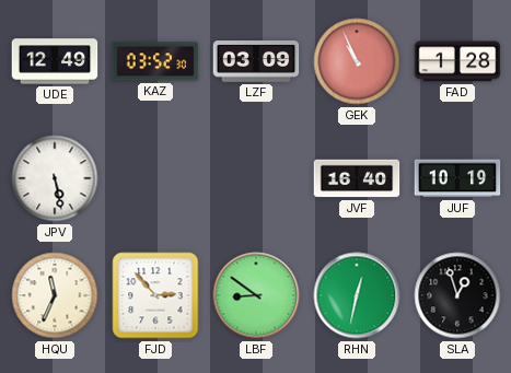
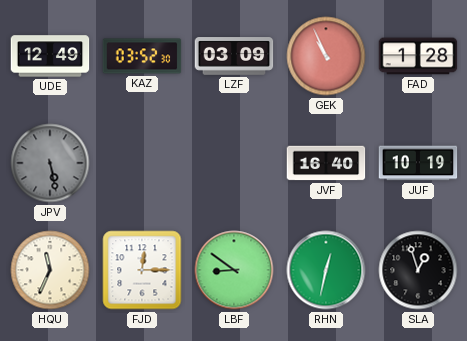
JPV dial: white -> grey (50, 163)
FJD: 2:53 -> 12:15 (142, 270)
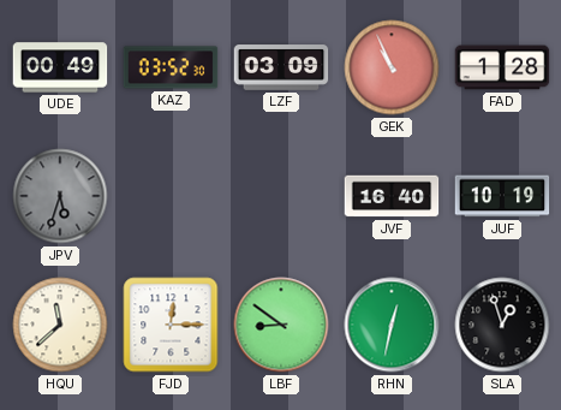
UDE: 12:49 -> 00:49 (60, 67)
JPV: 5:28 -> 5:33 (60, 196)
HQU: 11:34 -> 11:38 (60, 325)
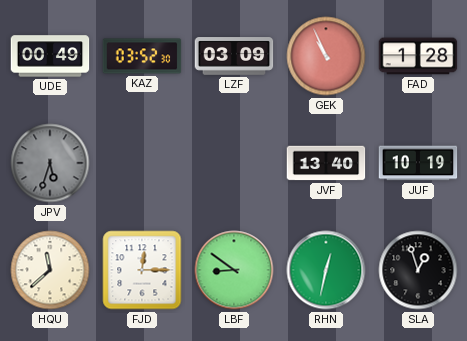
JVF: 16:40 -> 13:40 (326, 163)
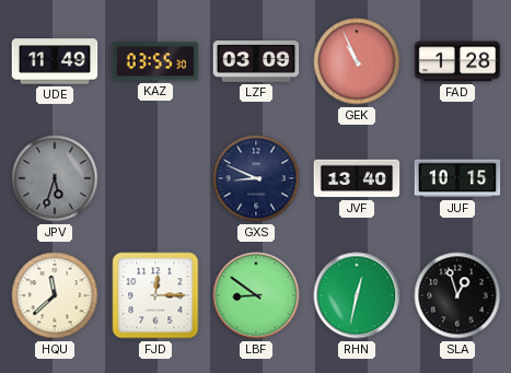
UDE: 00:49 -> 11:49 (55, 61)
KAZ: 03:52 -> 03:55 (155, 61)
GXS: none -> 8:49 (256, 178)
JUF: 10:19 -> 10:15 (457, 178)
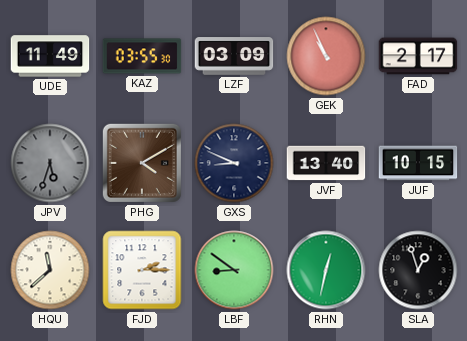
FAD: 1:28 -> 2:17 (418, 56)
PHG: none -> 4:10 (142, 163)
FJD: 12:15 -> 2:15 (142, 270)
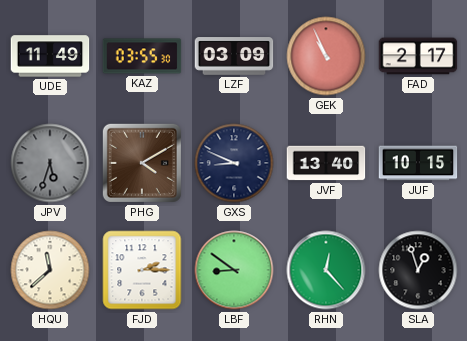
RHN: 12:32 -> 12:23 (326, 270)
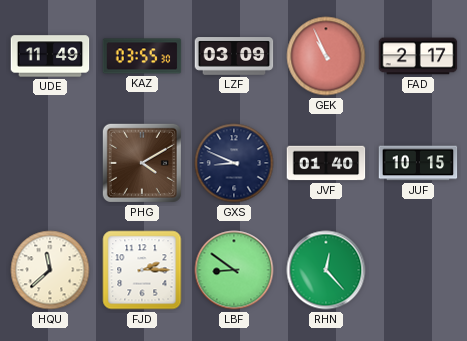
JPV: 5:33 -> none (50, 163)
JVF: 13:40 -> 01:40 (326, 163)
SLA: 12:57 -> none (418, 270)
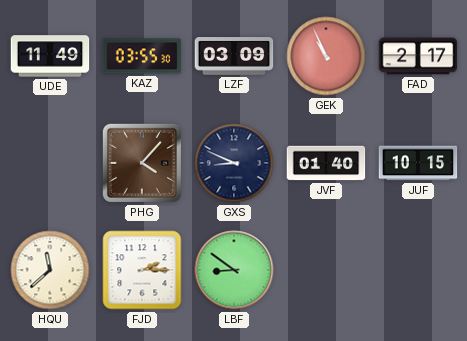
PHG: 4:10 -> 4:07 (142, 163)
RHN: 12:23 -> none (326, 270)
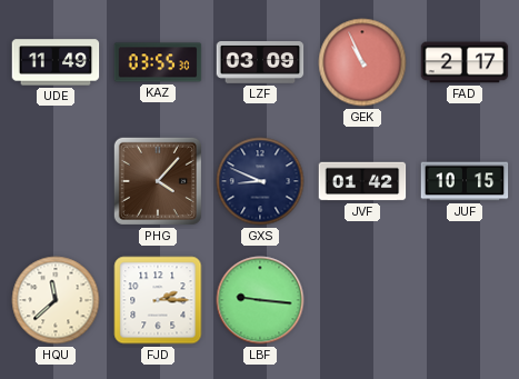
JVF: 01:40 -> 01:42 (362, 181)
LBF: 8:51 -> 9:16 (260, 300)
